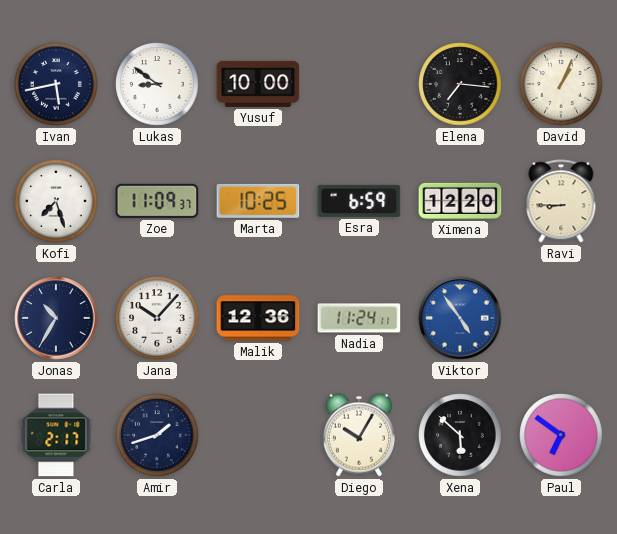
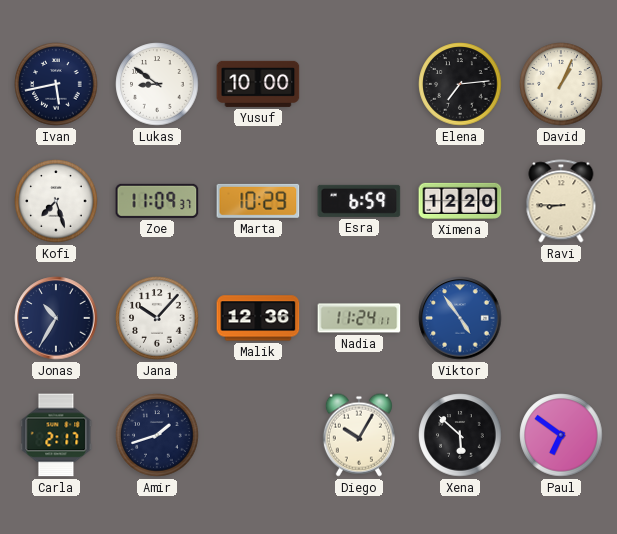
Elena: 7:16 -> 7:14 (460, 84)
Marta: 10:25 -> 10:29 (258, 201)
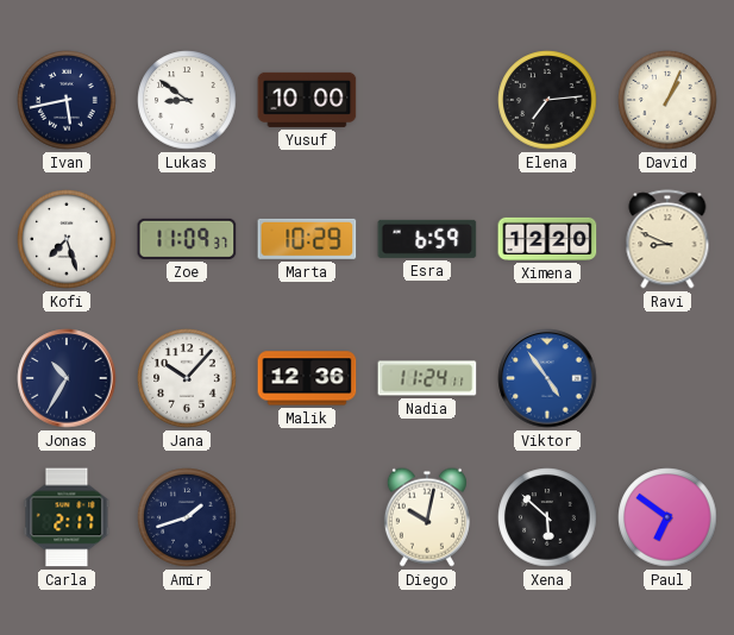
Ravi: 8:45 -> 8:49 (667, 239)
Diego: 10:05 -> 10:02 (427, 517)
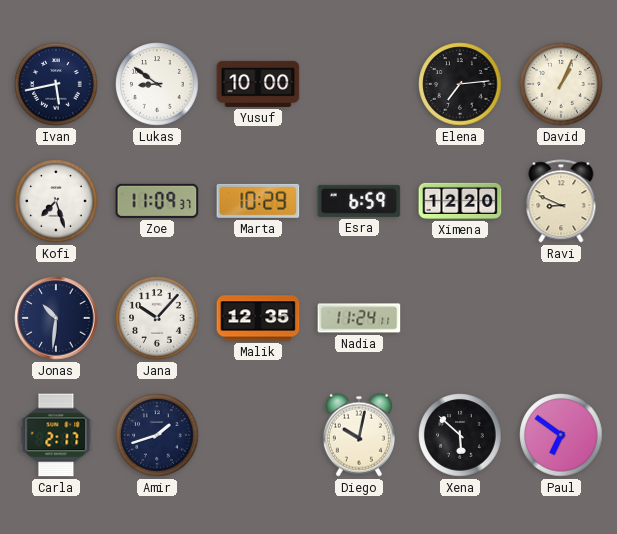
Jonas: 10:35 -> 10:31 (56, 318)
Malik: 12:36 -> 12:35 (258, 318)
Viktor: 4:54 -> none (547, 378)
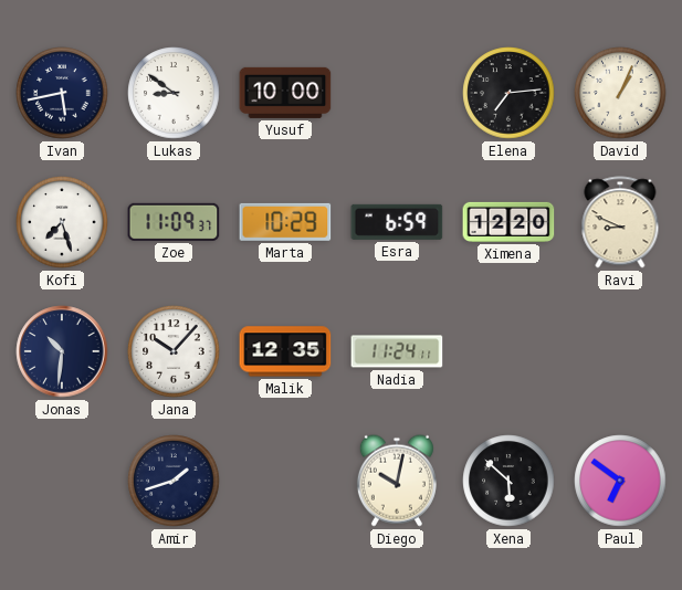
Carla: 2:17 -> none (56, 435)
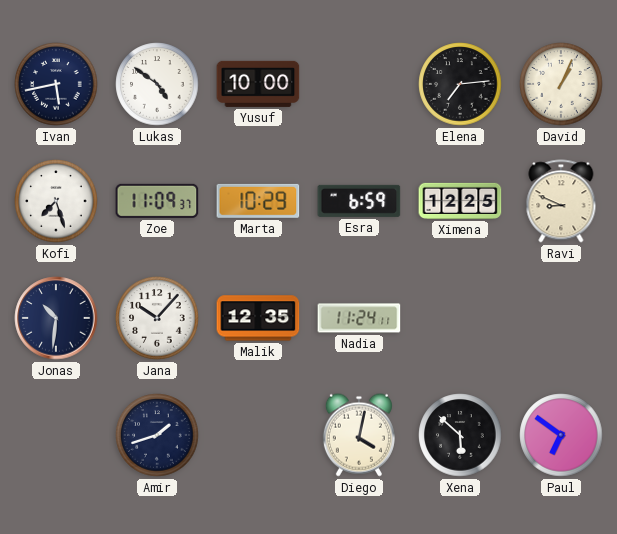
Lukas: 8:51 -> 4:51 (157, 84)
Ximena: 12:20 -> 12:25 (460, 201)
Diego: 10:02 -> 4:02 (359, 435)
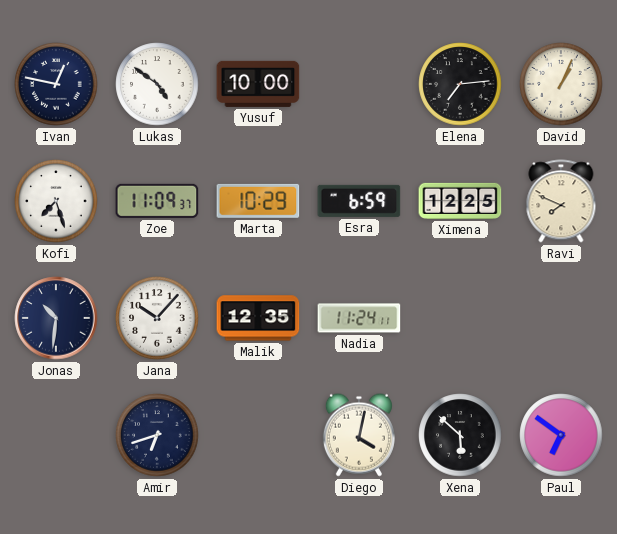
Ivan: 5:43 -> 12:47 (56, 84)
Ravi: 8:49 -> 7:49 (561, 201)
Amir: 1:42 -> 6:42 (157, 435)
